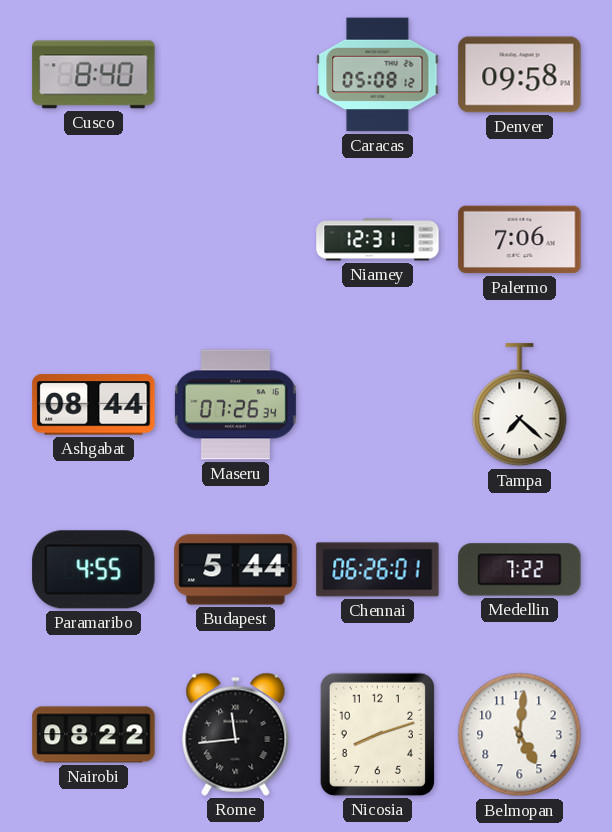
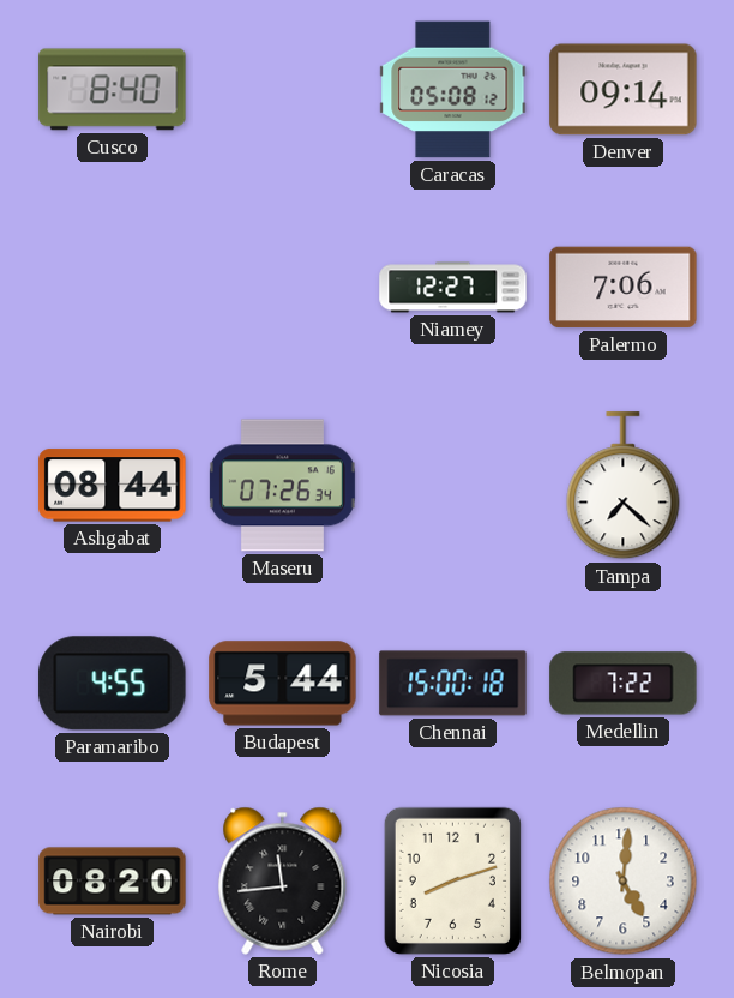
Denver: 09:58 -> 09:14 (624, 90)
Niamey: 12:31 -> 12:27 (453, 288)
Chennai: 06:26 -> 15:00 (453, 684)
Nairobi: 08:22 -> 08:20 (113, 882)
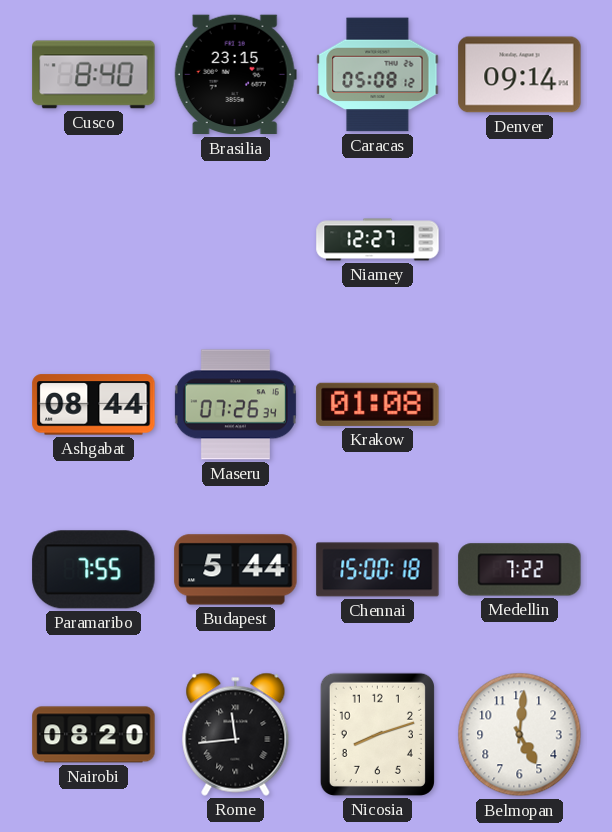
Brasilia: none -> 23:15 (235, 75)
Palermo: 7:06 -> none (624, 288)
Krakow: none -> 01:08 (378, 404)
Tampa: 7:22 -> none (624, 486)
Paramaribo: 4:55 -> 7:55 (94, 570)
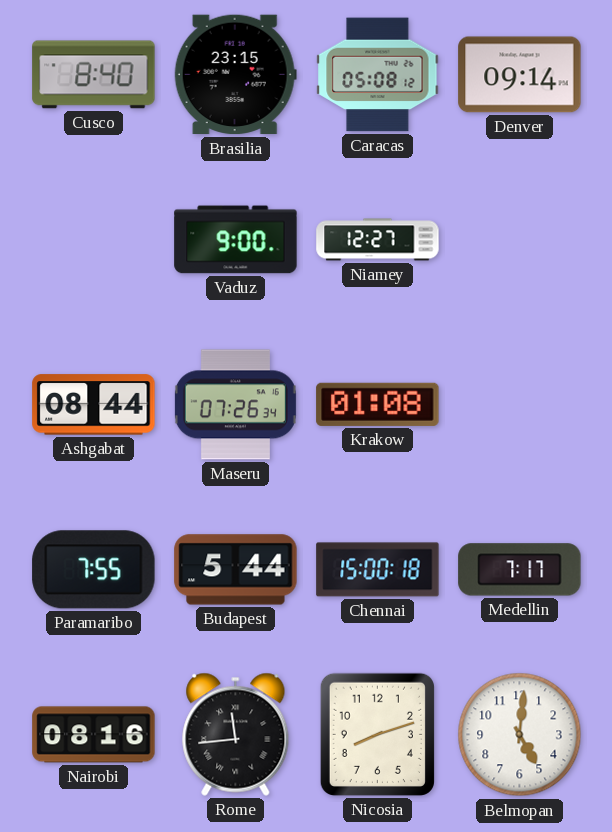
Vaduz: none -> 9:00 (236, 240)
Medellin: 7:22 -> 7:17 (520, 570)
Nairobi: 08:20 -> 08:16 (94, 735)
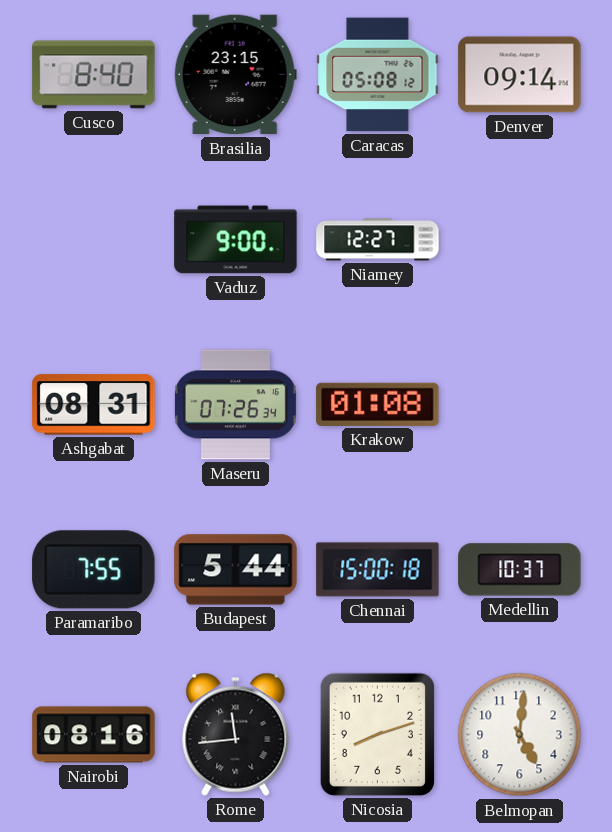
Ashgabat: 08:44 -> 08:31 (94, 405)
Medellin: 7:17 -> 10:37 (520, 570)
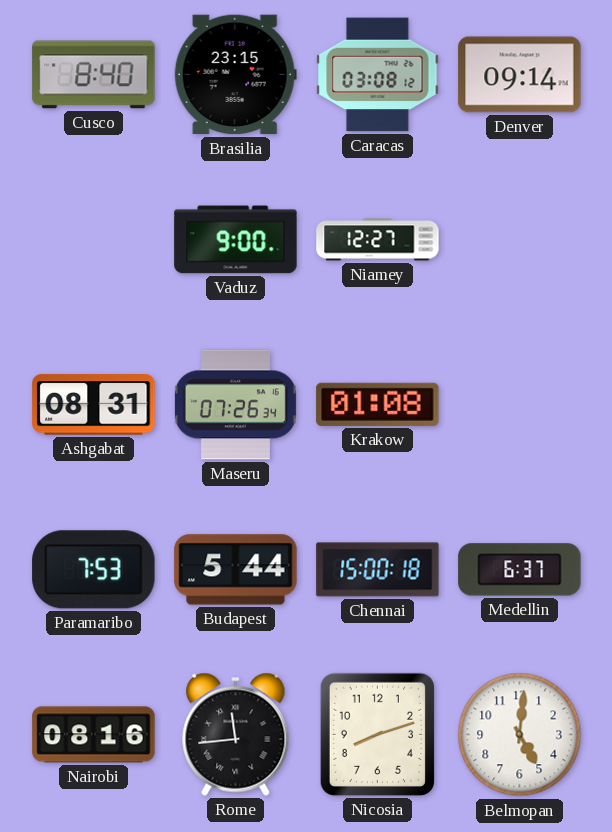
Caracas: 05:08 -> 03:08 (378, 75)
Paramaribo: 7:55 -> 7:53 (94, 570)
Medellin: 10:37 -> 6:37 (520, 570)
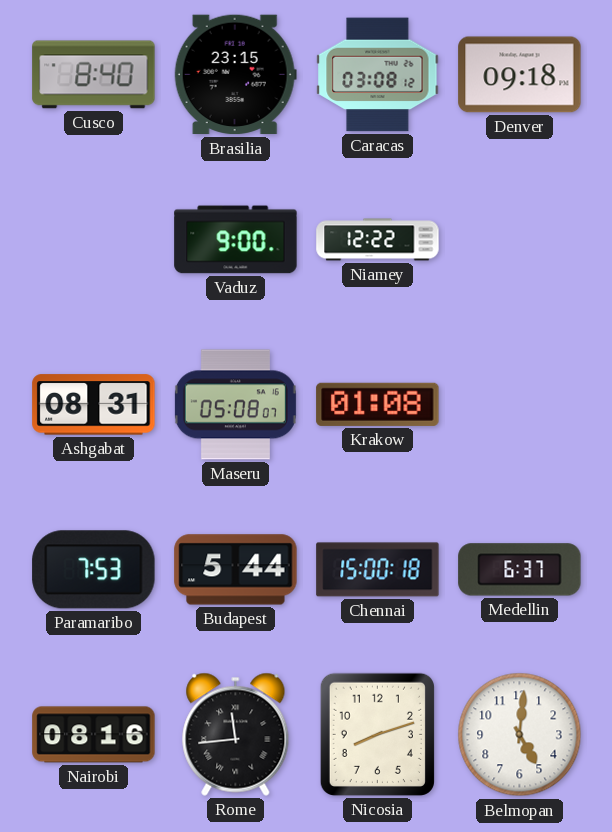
Denver: 09:14 -> 09:18 (520, 75)
Niamey: 12:27 -> 12:22 (378, 240)
Maseru: 07:26 -> 05:08 (235, 405)
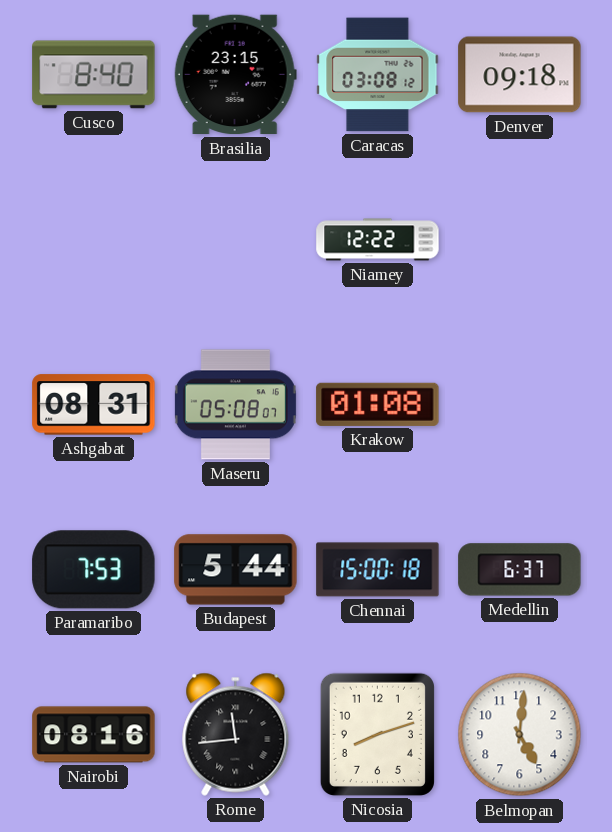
Vaduz: 9:00 -> none (236, 240)
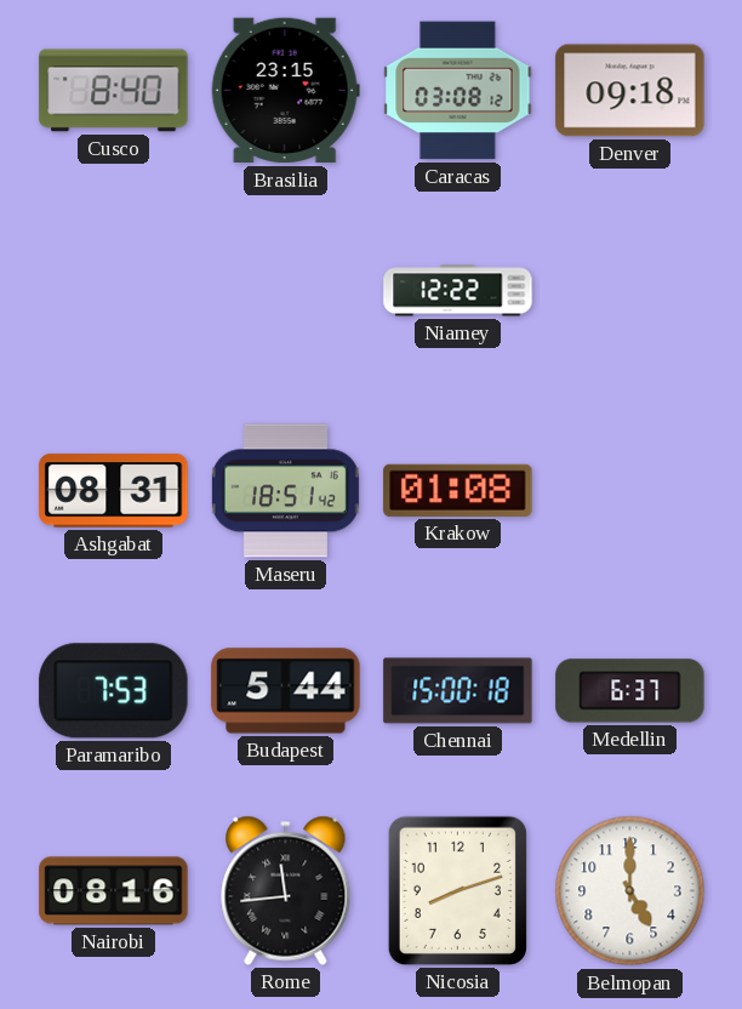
Maseru: 05:08 -> 18:51 (285, 491)
Belmopan: 5:01 -> 5:00 (630, 891)
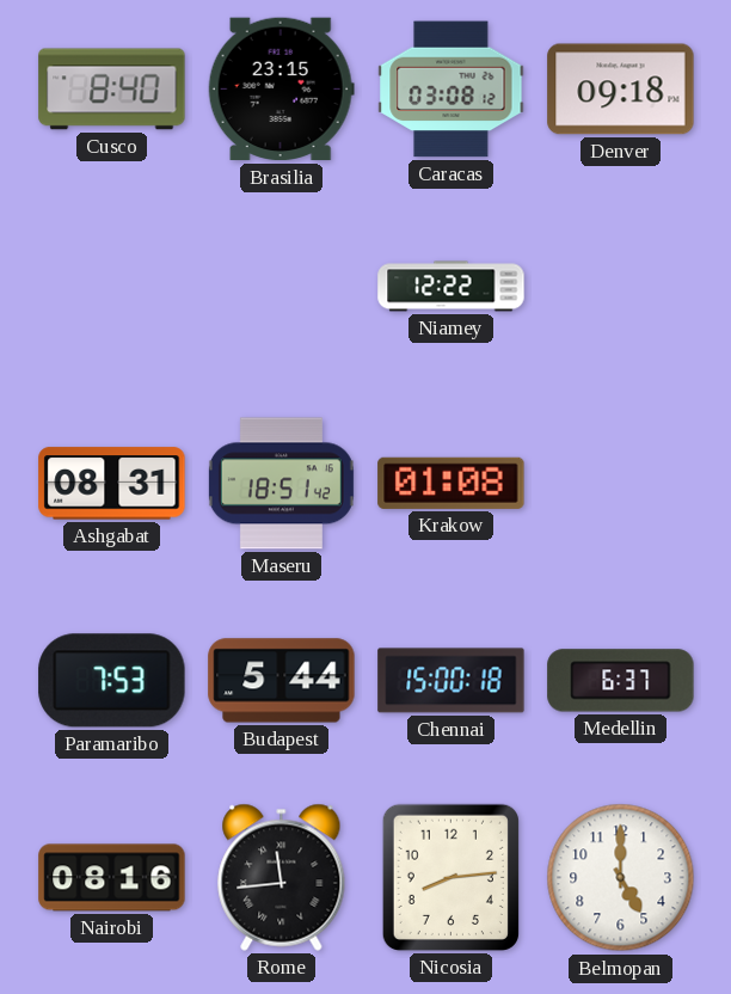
Nicosia: 8:12 -> 8:14 (450, 877)
